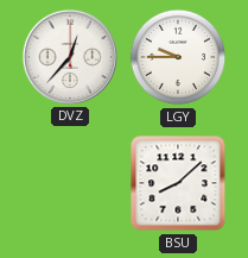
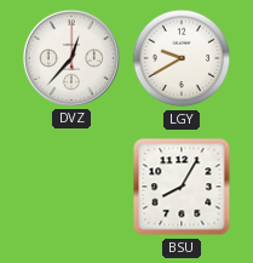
LGY: 9:45 -> 9:40 (182, 58)
BSU: 8:08 -> 8:05 (182, 187)
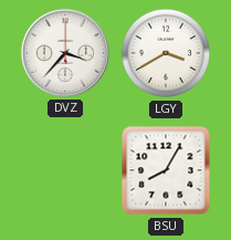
DVZ: 12:37 -> 3:37 (65, 53)
LGY: 9:40 -> 3:40 (166, 53)
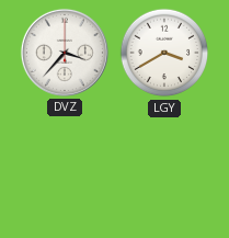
BSU: 8:05 -> none (166, 170)
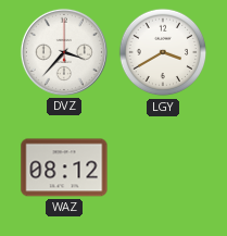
WAZ: none -> 08:12 (64, 167)
